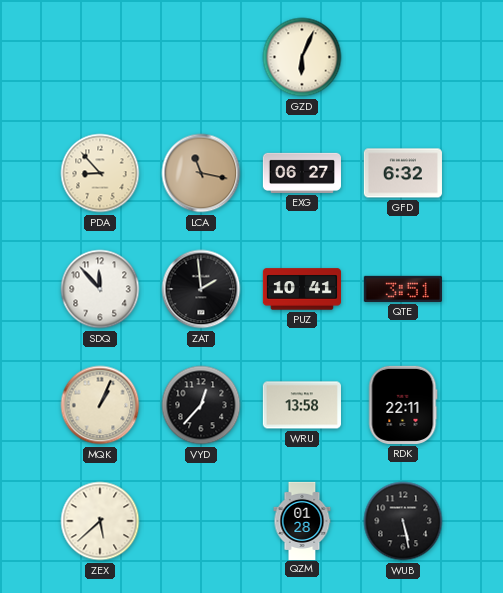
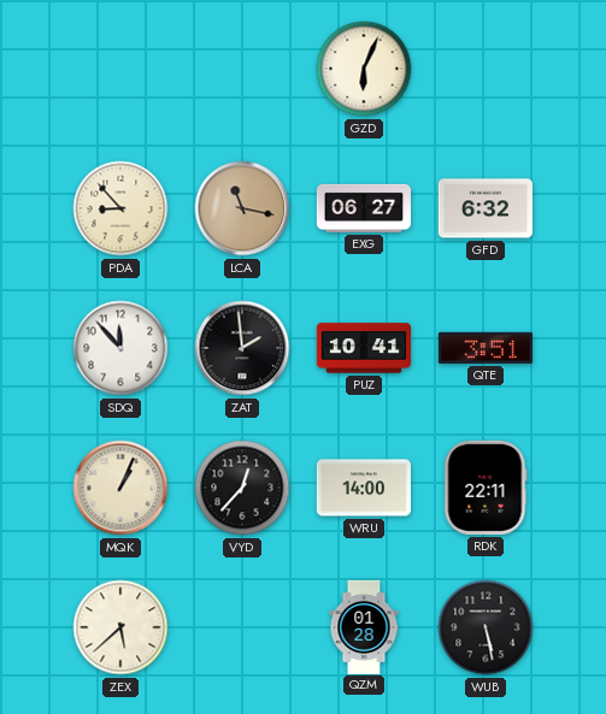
WRU: 13:58 -> 14:00 (364, 488)
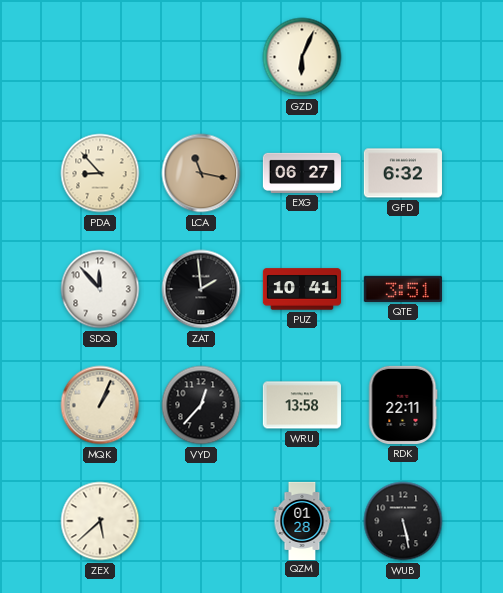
WRU: 14:00 -> 13:58 (302, 405)
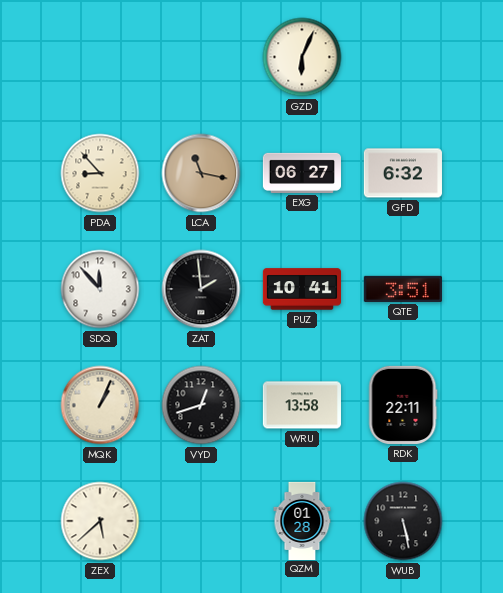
VYD: 12:37 -> 12:42 (201, 405)
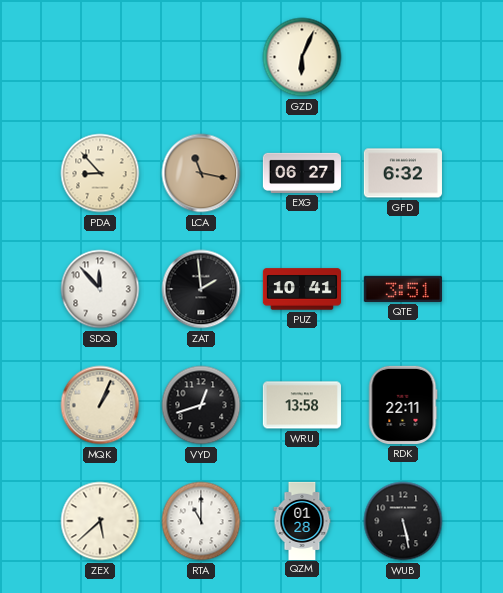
RTA: none -> 11:00 (201, 521)
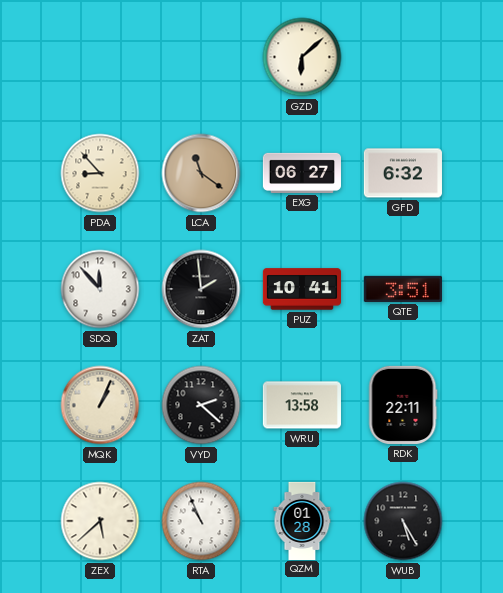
GZD: 6:04 -> 6:08 (302, 57)
LCA: 11:17 -> 11:21 (201, 173)
VYD: 12:42 -> 2:22 (201, 405)
RTA: 11:00 -> 10:56 (201, 521)
WUB: 5:28 -> 5:25 (403, 521)
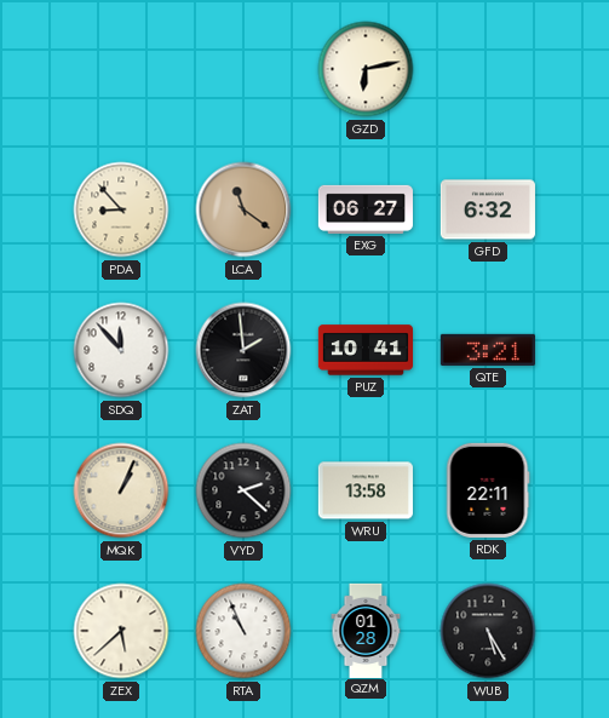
GZD: 6:08 -> 6:13 (366, 69)
QTE: 3:51 -> 3:21 (488, 350)
